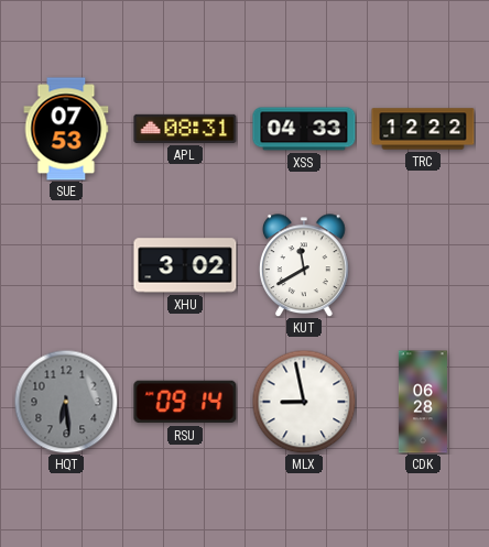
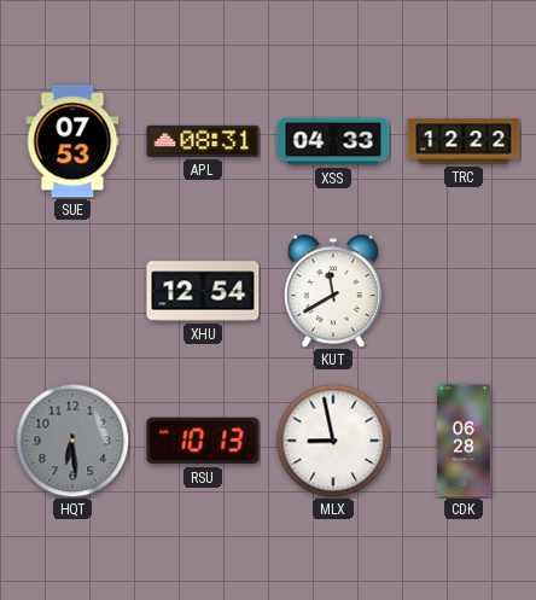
XHU: 3:02 -> 12:54 (203, 291)
RSU: 09:14 -> 10:13 (203, 441)
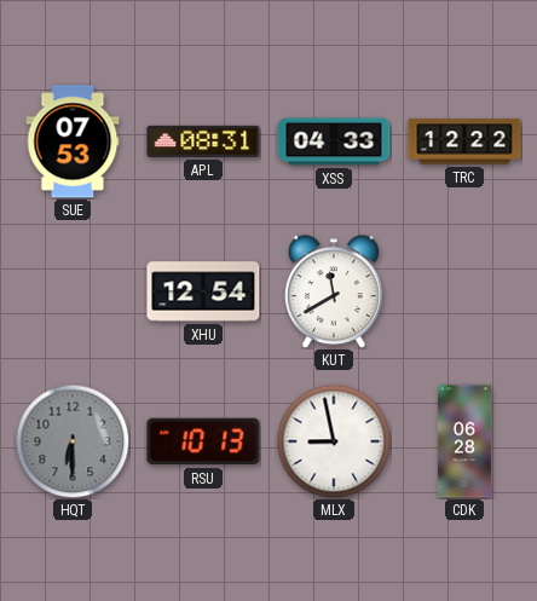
HQT: 6:29 -> 6:30 (73, 441)
